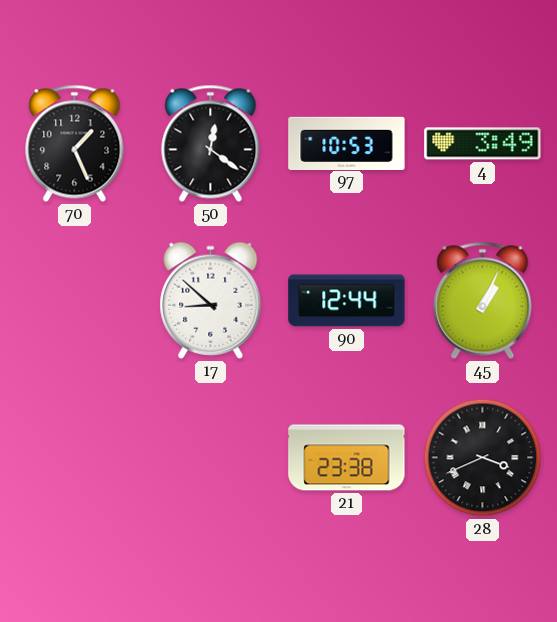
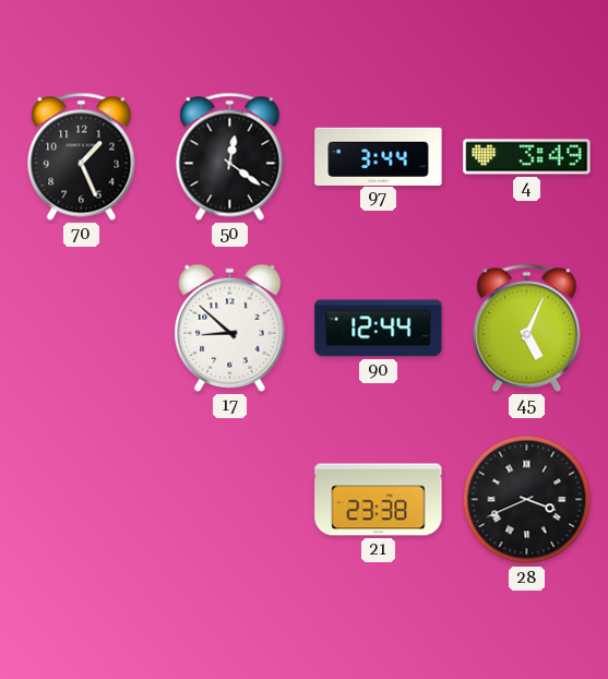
97: 10:53 -> 3:44 (379, 156)
45: 1:04 -> 5:04 (527, 327)
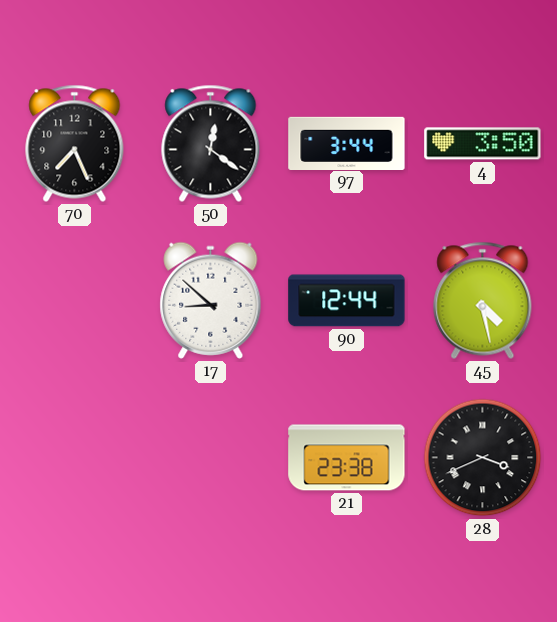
70: 1:26 -> 7:26 (75, 143)
4: 3:49 -> 3:50 (483, 144)
45: 5:04 -> 4:28 (483, 300)
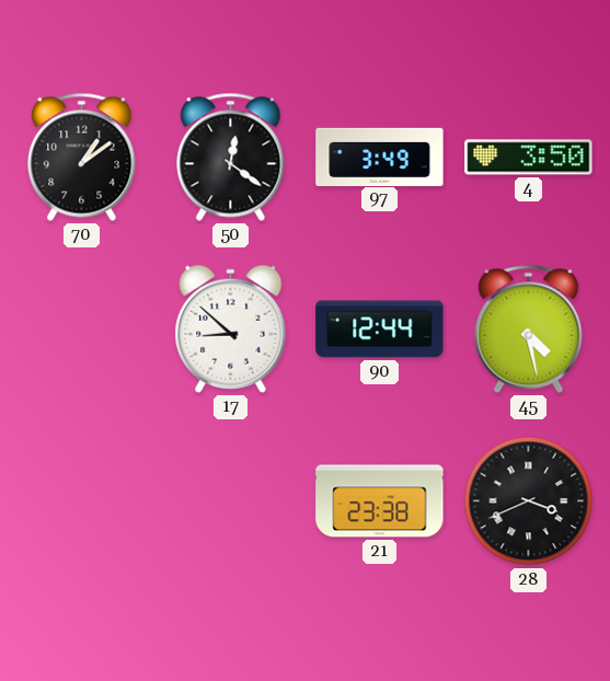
70: 7:26 -> 1:09 (82, 157)
97: 3:44 -> 3:49 (380, 157)
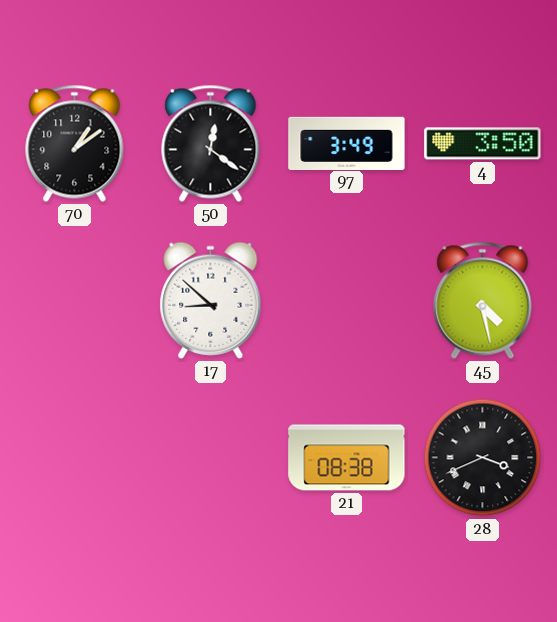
90: 12:44 -> none (380, 330)
21: 23:38 -> 08:38 (347, 458)
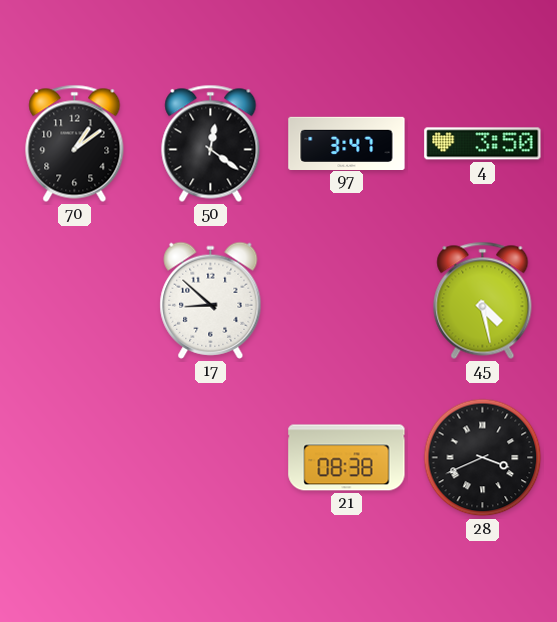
97: 3:49 -> 3:47 (347, 143)
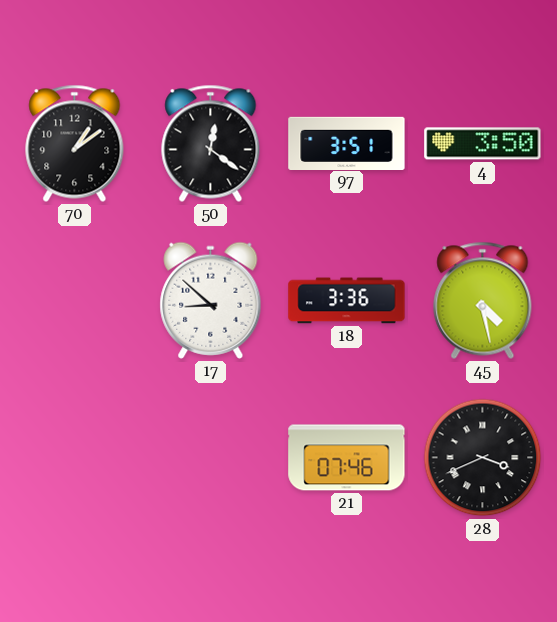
97: 3:47 -> 3:51 (347, 143)
18: none -> 3:36 (347, 301)
21: 08:38 -> 07:46 (347, 458)
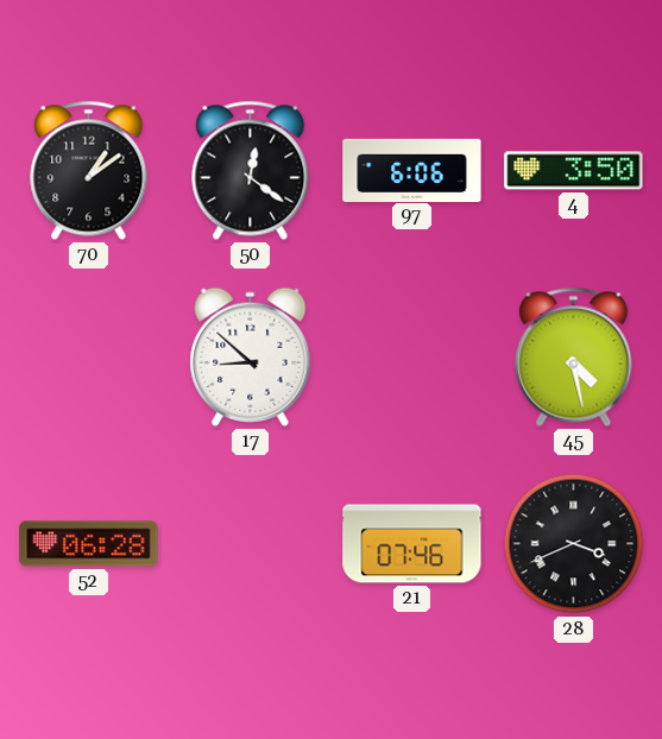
97: 3:51 -> 6:06 (412, 170)
18: 3:36 -> none (347, 301)
52: none -> 06:28 (89, 544)
